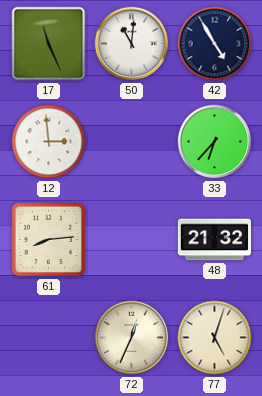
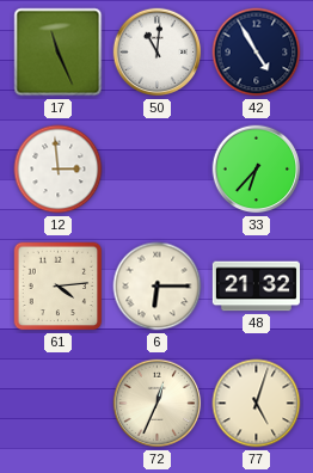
61: 8:14 -> 4:14 (59, 287)
6: none -> 6:15 (158, 287)
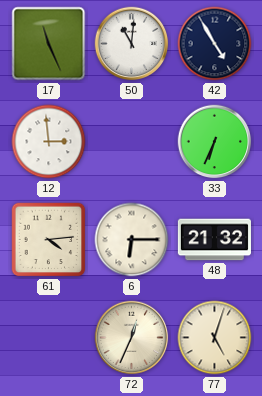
33: 6:37 -> 6:34 (215, 142)
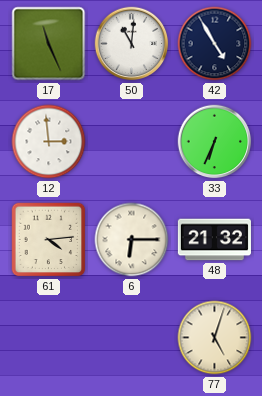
72: 12:34 -> none (132, 338)
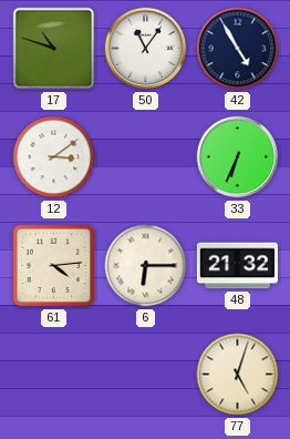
17: 11:26 -> 10:48 (54, 49)
50: 11:01 -> 11:06 (146, 49)
12: 2:59 -> 3:09 (54, 157)
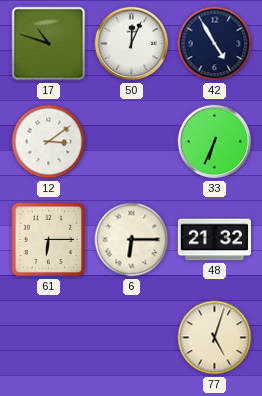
50: 11:06 -> 12:04 (132, 44)
61: 4:14 -> 6:15 (49, 240)
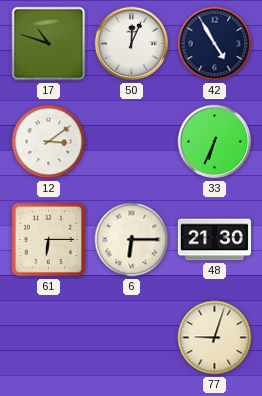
48: 21:32 -> 21:30 (214, 240)
77: 5:03 -> 9:03 (215, 338)
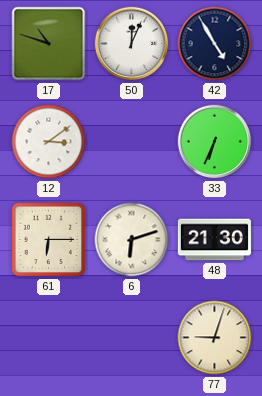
6: 6:15 -> 6:12 (132, 240)
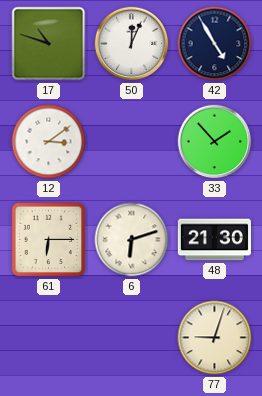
33: 6:34 -> 1:53 (215, 142)
